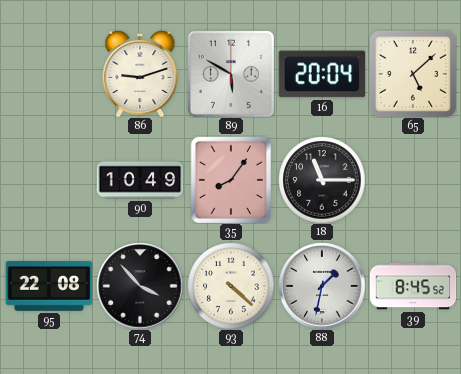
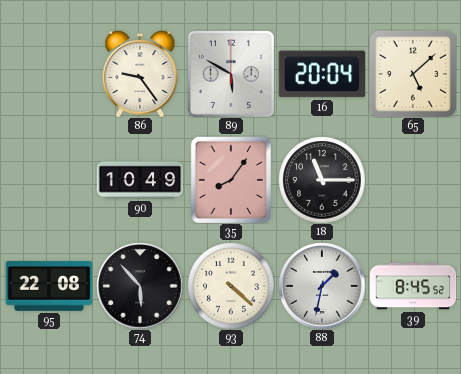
86: 9:12 -> 9:24 (140, 74)
74: 3:53 -> 5:53 (140, 286)
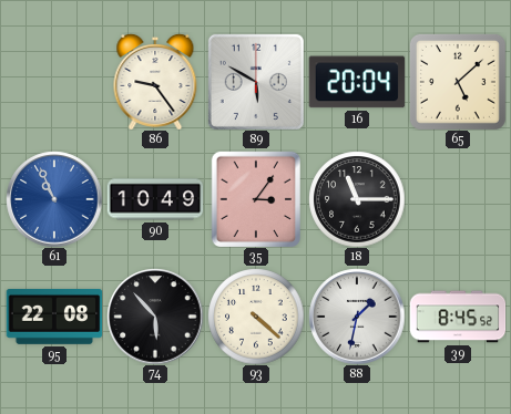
61: none -> 10:56 (54, 199)
35: 8:06 -> 3:06 (255, 199)
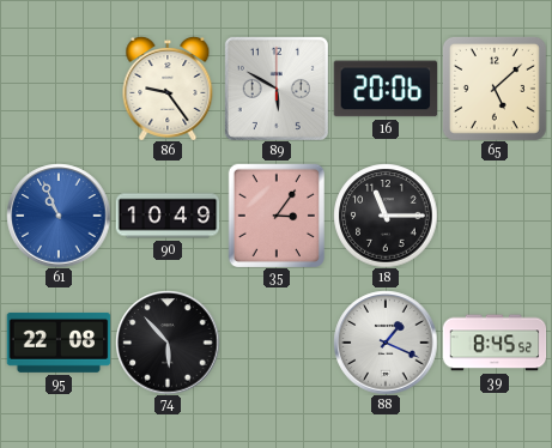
16: 20:04 -> 20:06 (386, 89)
93: 4:22 -> none (256, 317)
88: 1:32 -> 1:19 (386, 343)
